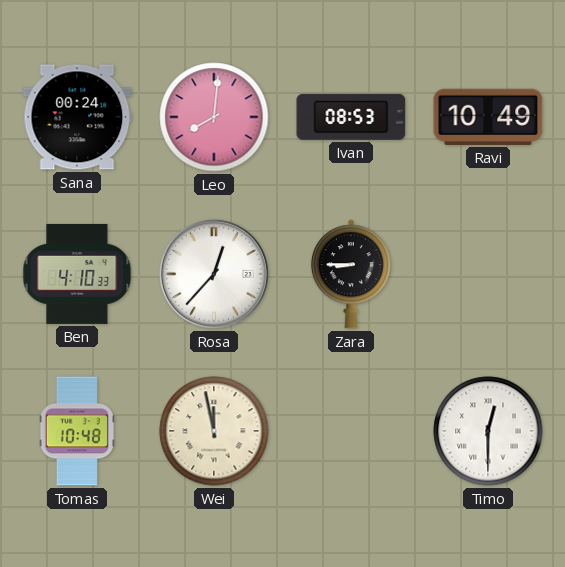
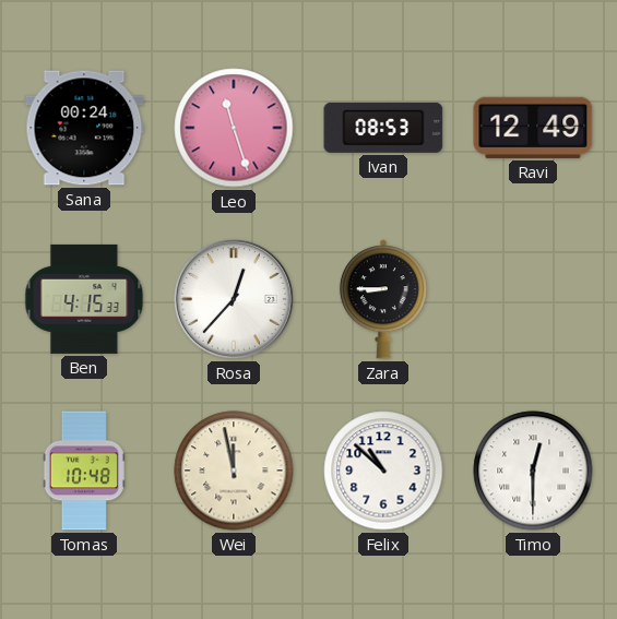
Leo: 8:01 -> 11:27 (234, 128)
Ravi: 10:49 -> 12:49 (533, 128)
Ben: 4:10 -> 4:15 (84, 299)
Felix: none -> 10:52 (383, 471)
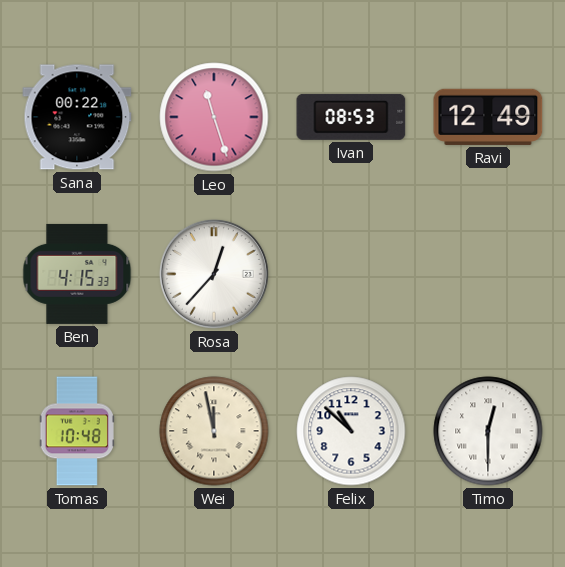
Sana: 00:24 -> 00:22 (77, 117)
Zara: 8:45 -> none (383, 299)
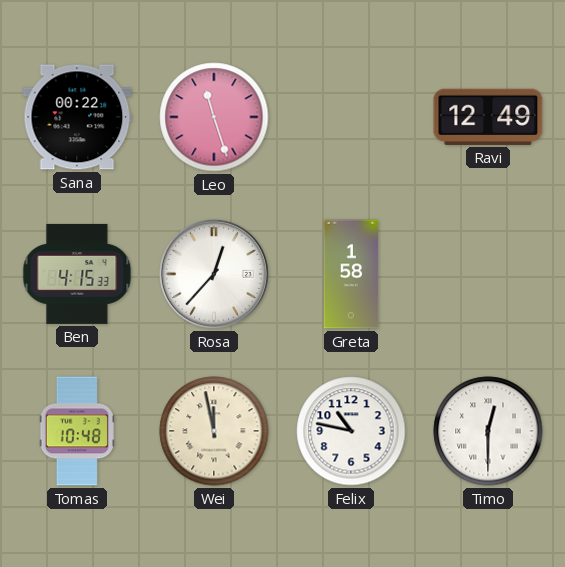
Ivan: 08:53 -> none (351, 117)
Greta: none -> 1:58 (351, 274)
Felix: 10:52 -> 10:47 (351, 431)
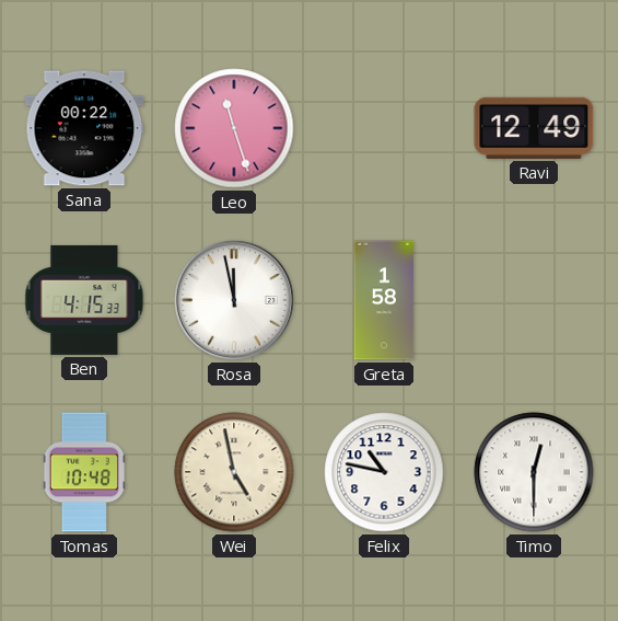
Rosa: 12:37 -> 11:58 (234, 300)
Wei: 11:58 -> 4:58 (234, 472)
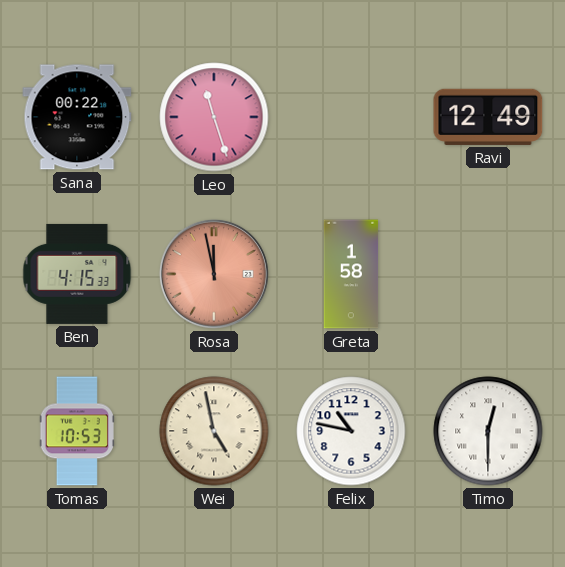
Rosa dial: white -> salmon (214, 274)
Tomas: 10:48 -> 10:53 (77, 431)
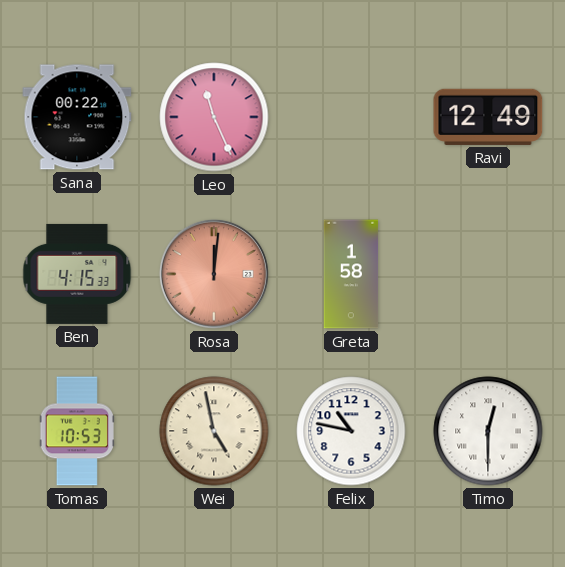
Leo: 11:27 -> 11:26 (214, 117)
Rosa: 11:58 -> 12:01 (214, 274)
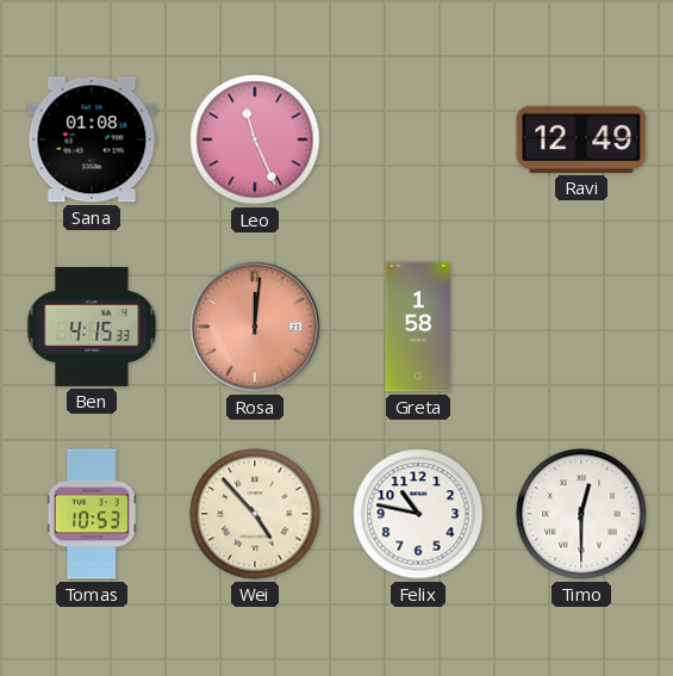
Sana: 00:22 -> 01:08 (92, 139)
Wei: 4:58 -> 4:53 (255, 514)
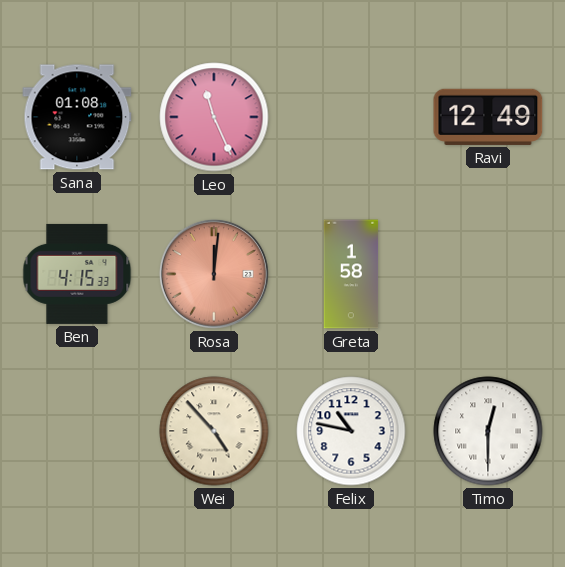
Tomas: 10:53 -> none (92, 514)
